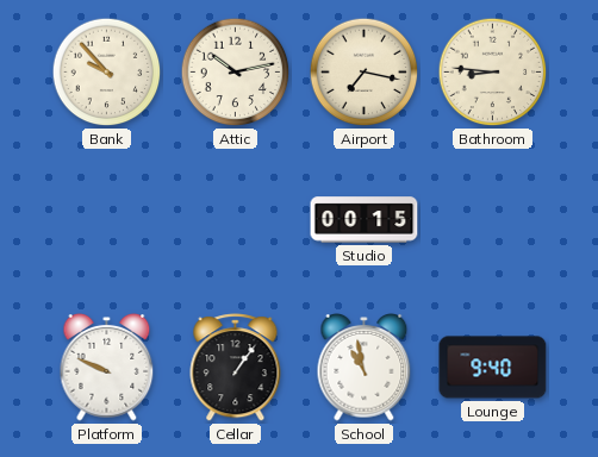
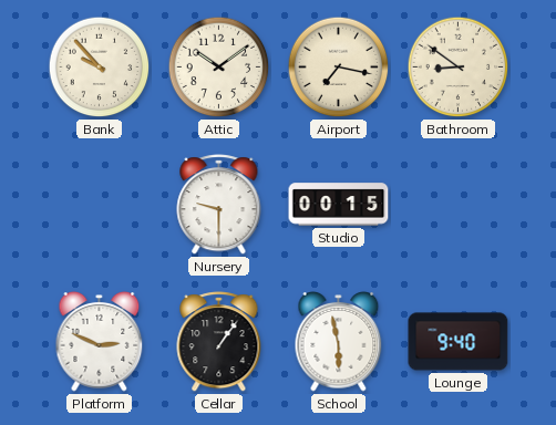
Attic: 10:13 -> 10:09 (219, 68)
Bathroom: 8:46 -> 8:51 (459, 68)
Nursery: none -> 9:30 (219, 205)
Platform: 9:49 -> 2:49 (100, 342)
School: 10:58 -> 5:58 (339, 342)
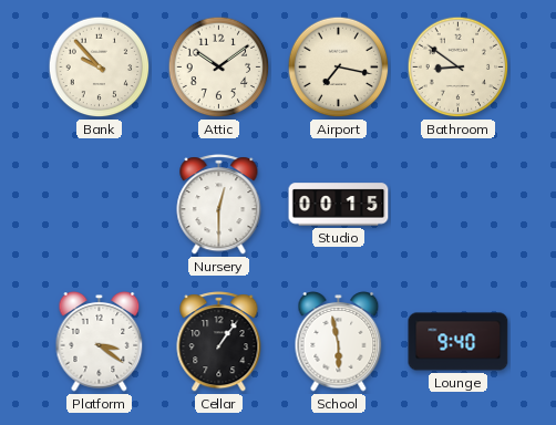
Nursery: 9:30 -> 12:30 (219, 205)
Platform: 2:49 -> 3:21 (100, 342)
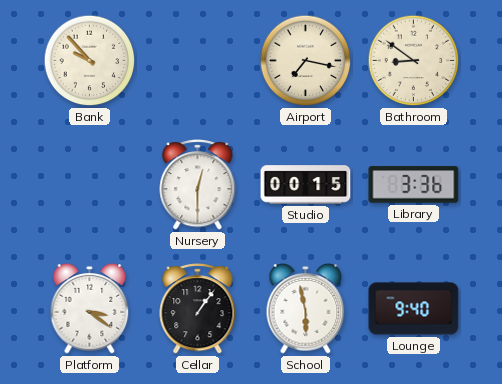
Attic: 10:09 -> none (219, 68)
Library: none -> 3:36 (414, 185)
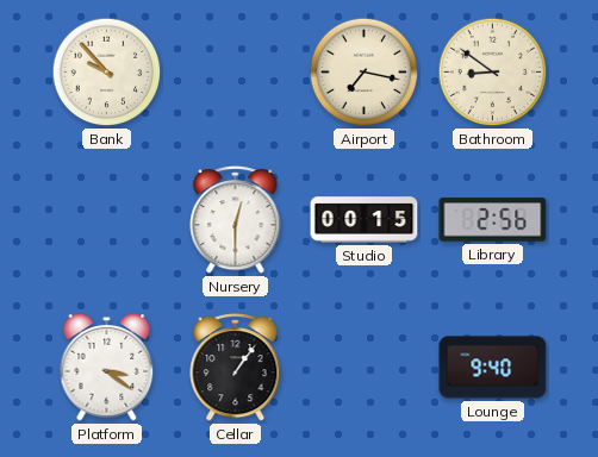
Library: 3:36 -> 2:56 (493, 220)
School: 5:58 -> none (306, 309)
